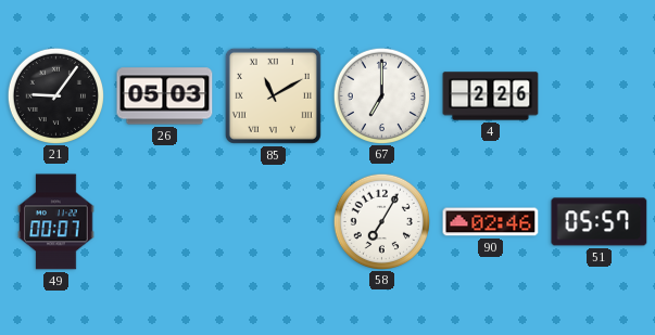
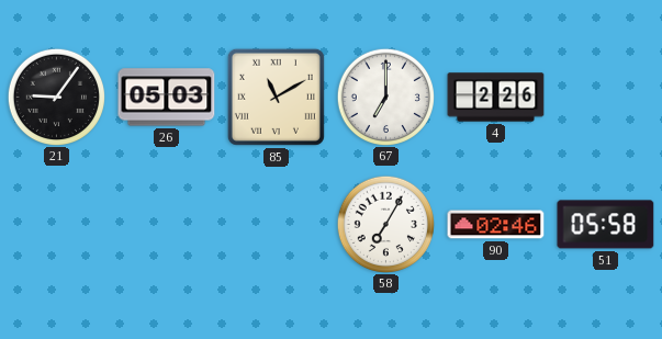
49: 00:07 -> none (56, 222)
51: 05:57 -> 05:58 (606, 225)
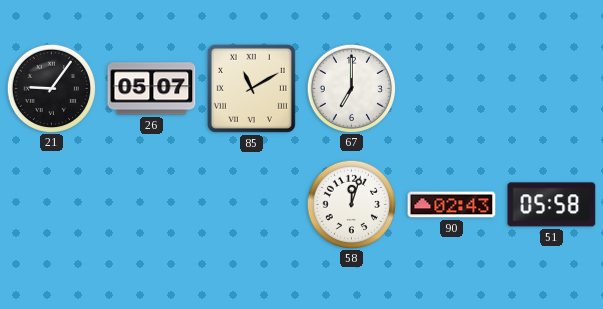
26: 05:03 -> 05:07 (152, 89)
4: 2:26 -> none (496, 98)
58: 7:05 -> 12:03 (351, 204)
90: 02:46 -> 02:43 (452, 205)
